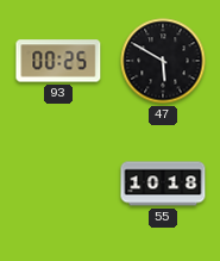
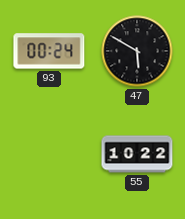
93: 00:25 -> 00:24 (49, 51)
55: 10:18 -> 10:22 (137, 154)
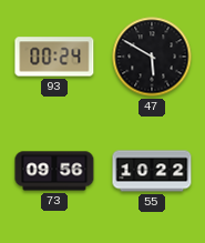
73: none -> 09:56 (54, 171)
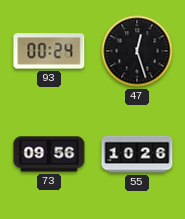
47: 5:50 -> 12:27 (137, 51)
55: 10:22 -> 10:26 (137, 154)
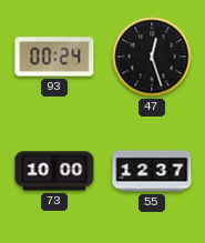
73: 09:56 -> 10:00 (54, 171)
55: 10:26 -> 12:37 (152, 171)
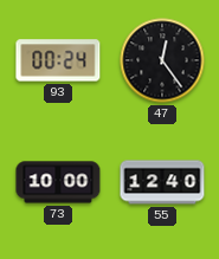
47: 12:27 -> 12:24 (162, 60)
55: 12:37 -> 12:40 (162, 182)
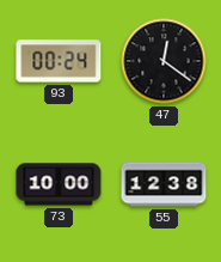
47: 12:24 -> 12:21 (164, 61)
55: 12:40 -> 12:38 (164, 184)
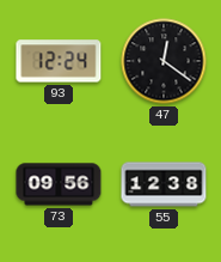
93: 00:24 -> 12:24 (59, 61)
73: 10:00 -> 09:56 (59, 184)
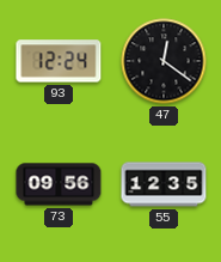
55: 12:38 -> 12:35 (164, 184)
